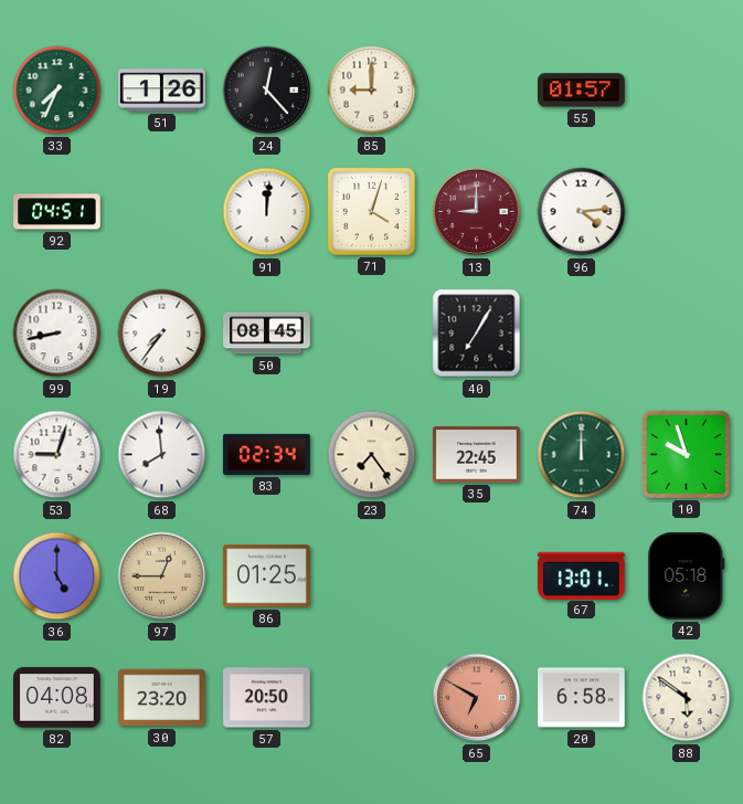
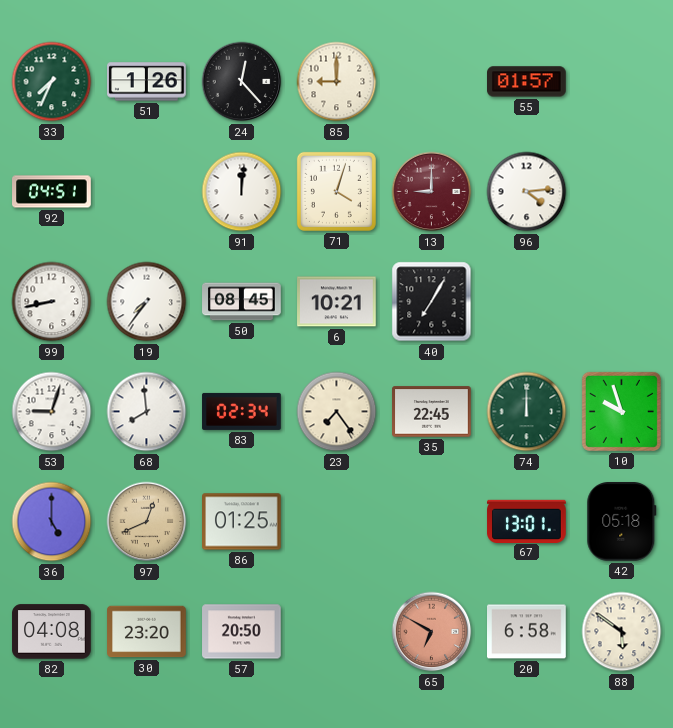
6: none -> 10:21 (337, 302)
97: 12:45 -> 12:41 (147, 522)
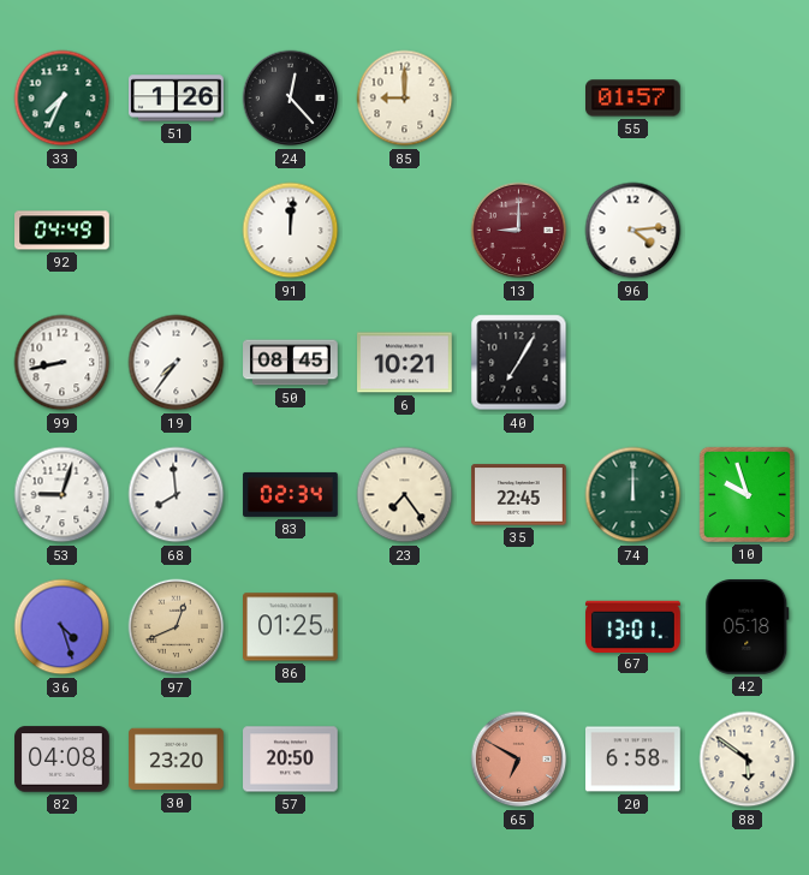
92: 04:51 -> 04:49 (63, 231)
71: 4:03 -> none (336, 191)
36: 5:00 -> 4:27 (63, 627)
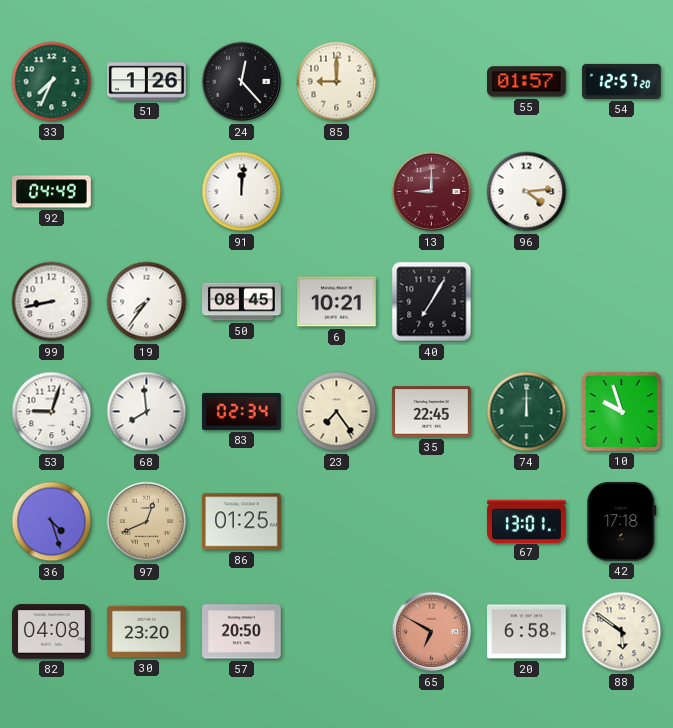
54: none -> 12:57 (622, 81)
42: 05:18 -> 17:18 (622, 522)
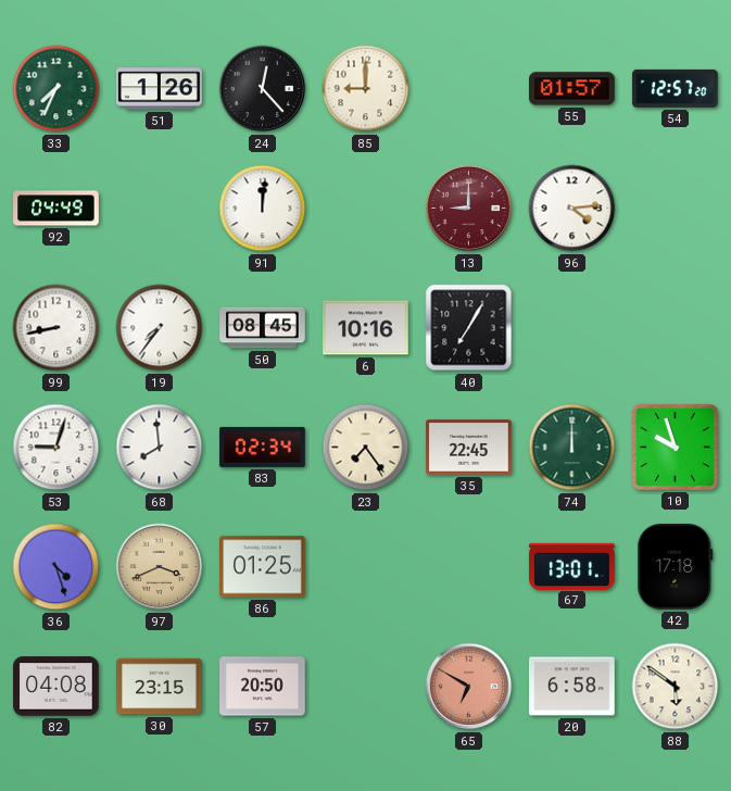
6: 10:21 -> 10:16 (366, 328)
97: 12:41 -> 3:41 (160, 567)
30: 23:20 -> 23:15 (160, 687)
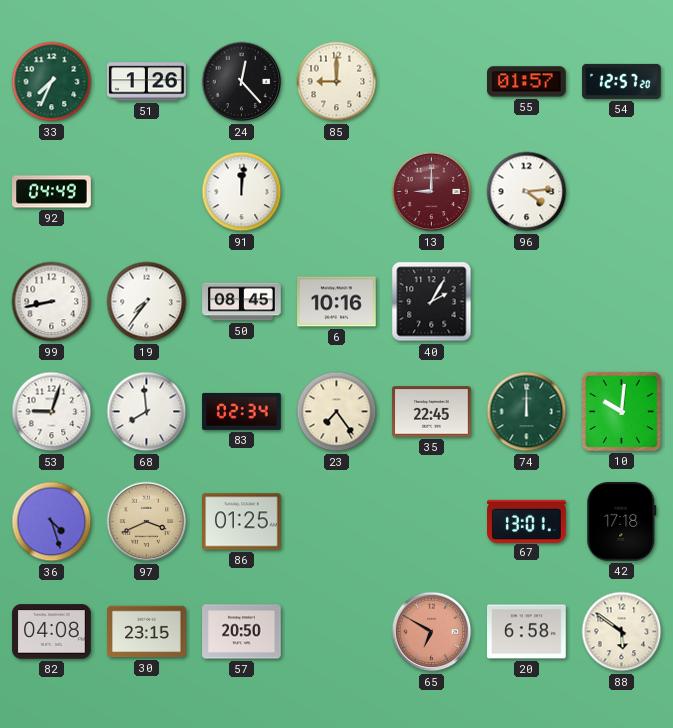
40: 7:05 -> 2:05 (432, 302)
10: 9:57 -> 10:01 (621, 411)
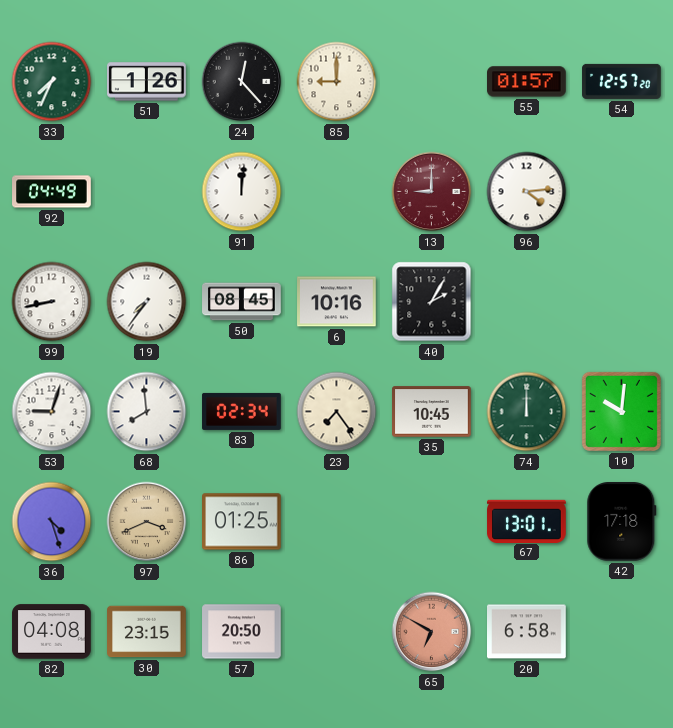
35: 22:45 -> 10:45 (432, 412)
88: 5:51 -> none (622, 632)
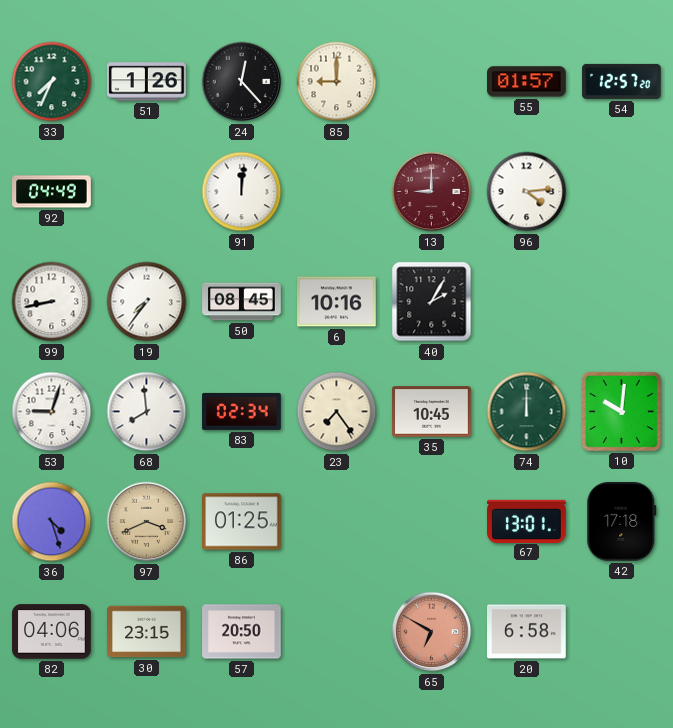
82: 04:08 -> 04:06 (52, 632)
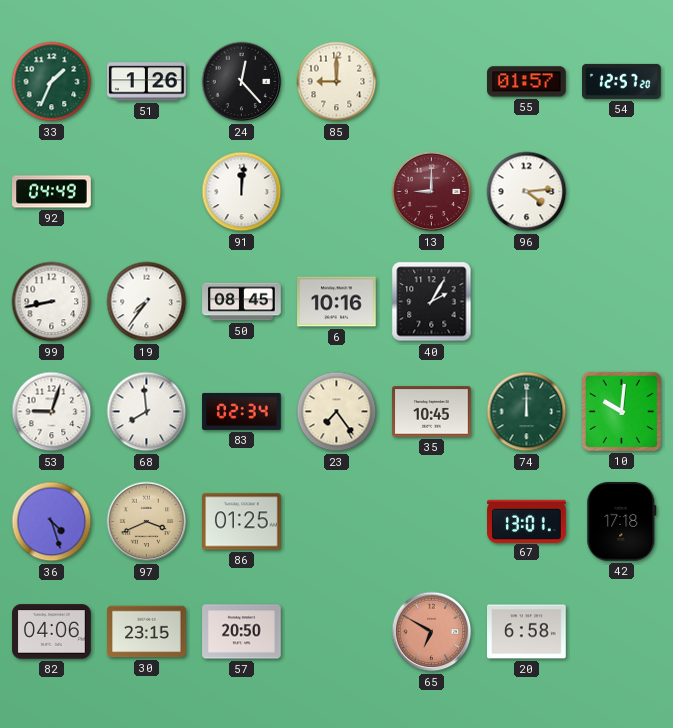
33: 7:34 -> 1:34 (52, 82)
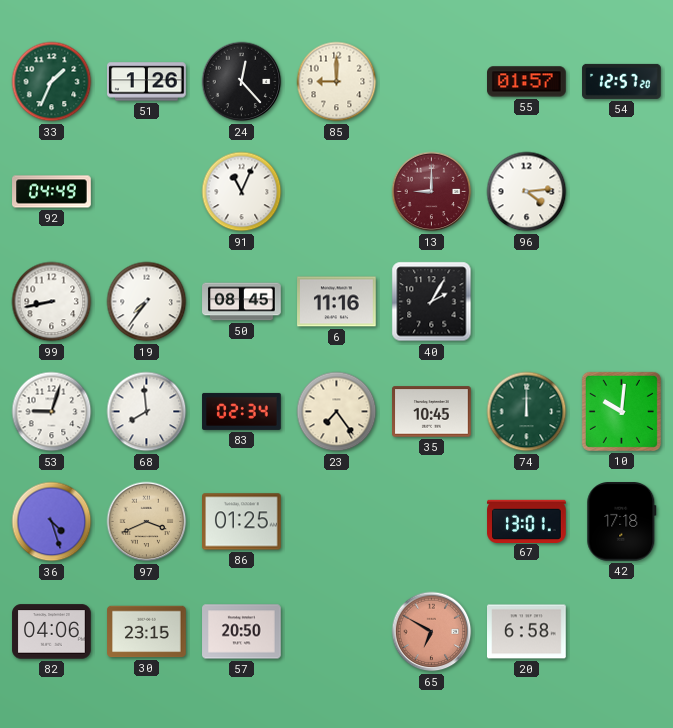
91: 12:01 -> 11:04 (242, 192)
6: 10:16 -> 11:16 (337, 302)
